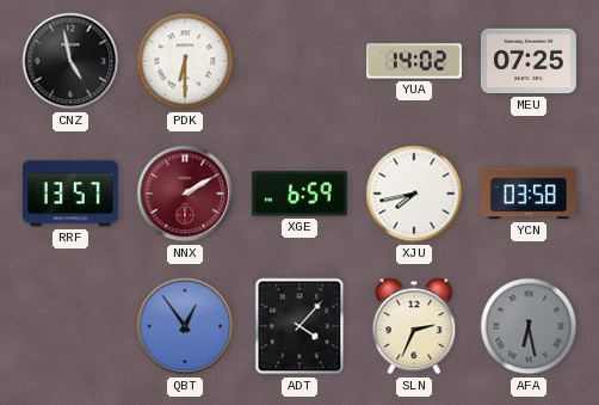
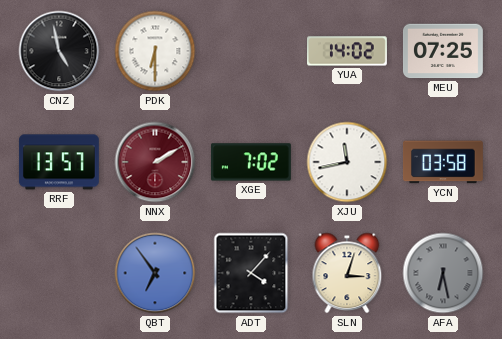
XGE: 6:59 -> 7:02 (251, 162)
XJU: 7:43 -> 11:43 (347, 162)
QBT: 12:54 -> 6:54 (155, 273)
SLN: 2:34 -> 3:03 (347, 273)
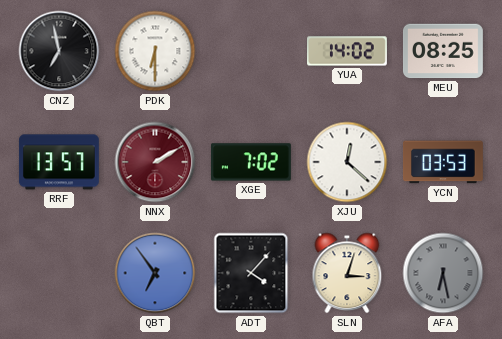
CNZ: 4:58 -> 6:58 (59, 51)
MEU: 07:25 -> 08:25 (443, 51)
XJU: 11:43 -> 12:22 (347, 162)
YCN: 03:58 -> 03:53 (443, 162)
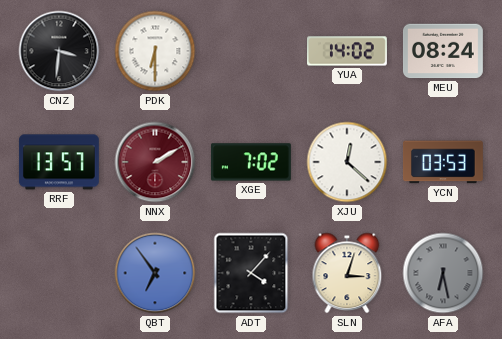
CNZ: 6:58 -> 3:31 (59, 51)
MEU: 08:25 -> 08:24 (443, 51)
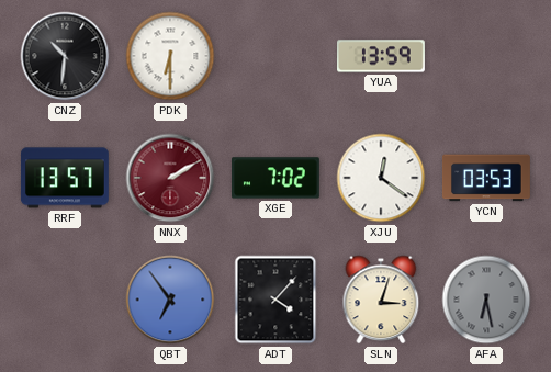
CNZ: 3:31 -> 10:31 (65, 56)
YUA: 14:02 -> 13:59 (382, 56)
MEU: 08:24 -> none (443, 51)
XJU: 12:22 -> 12:21 (381, 178)
